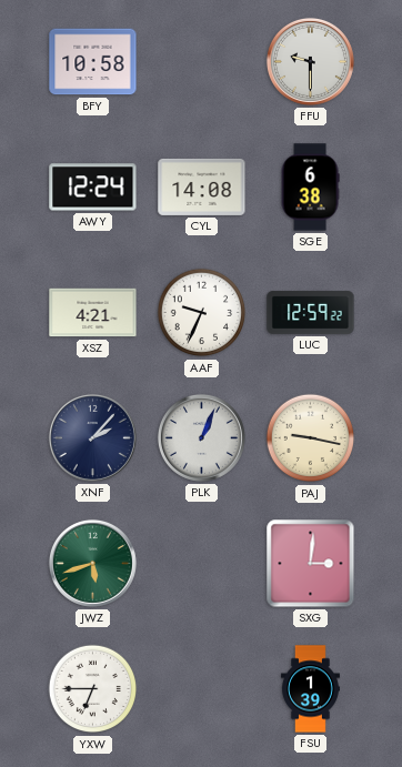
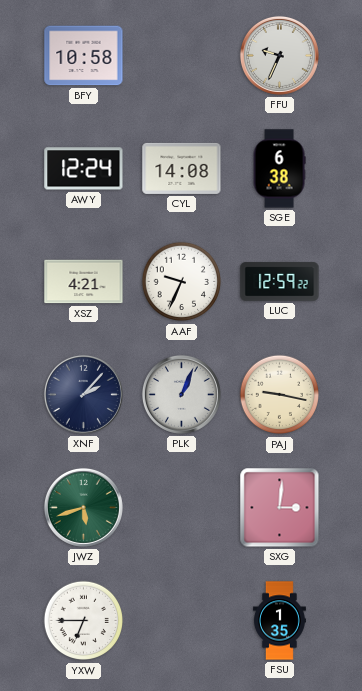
FFU: 9:30 -> 9:34 (279, 55)
FSU: 1:39 -> 1:35 (279, 621)
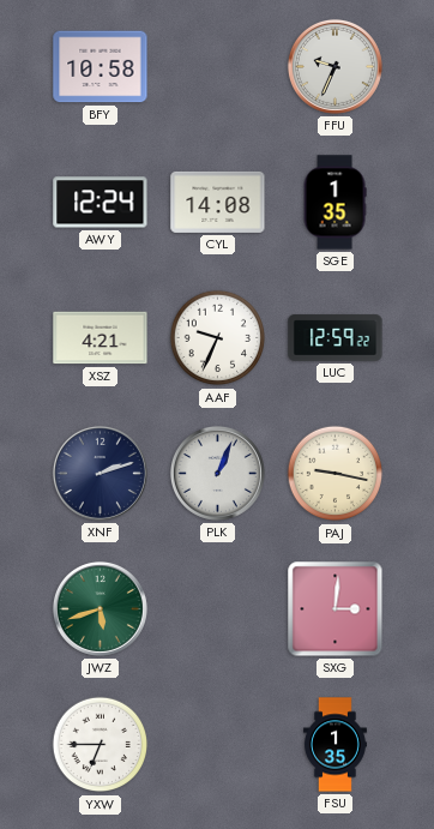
SGE: 6:38 -> 1:35 (334, 203)
XNF: 2:07 -> 2:12 (100, 473)
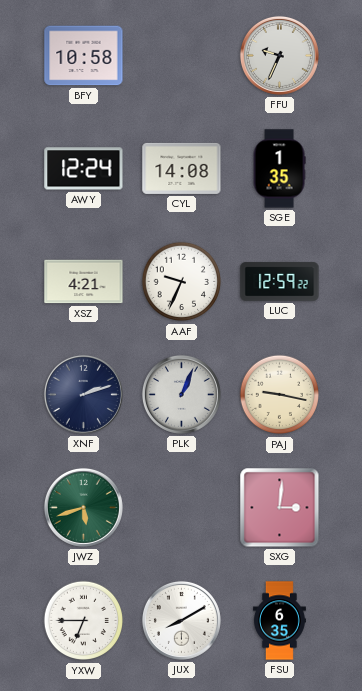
JUX: none -> 8:10 (181, 620)
FSU: 1:35 -> 6:35 (279, 621)
